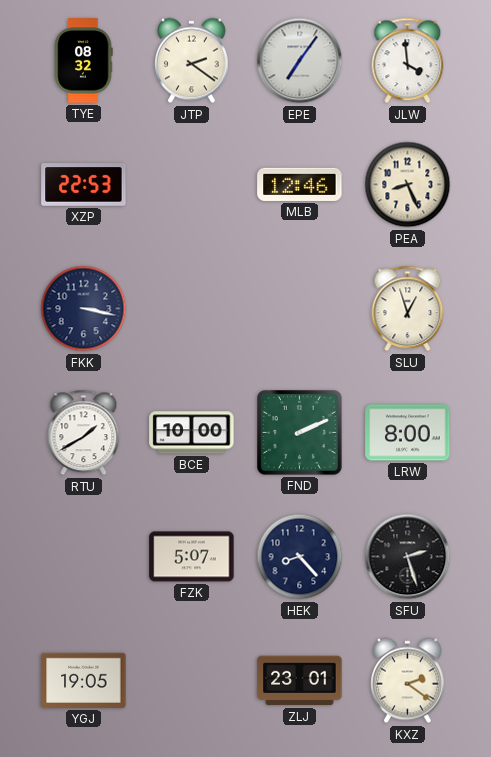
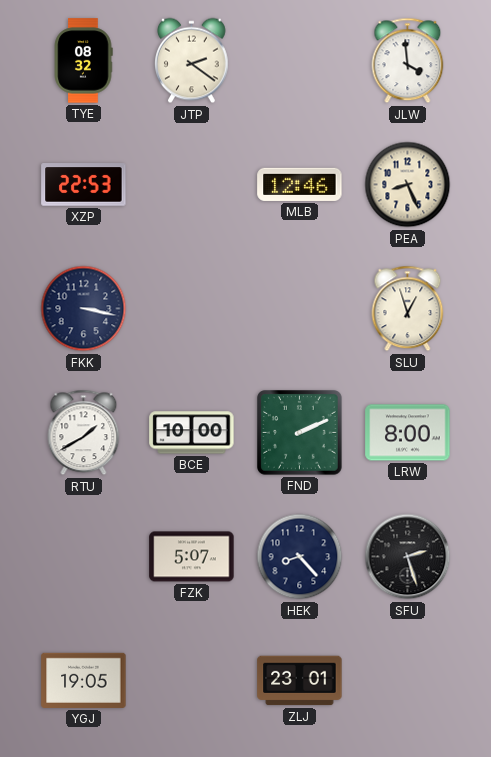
EPE: 7:06 -> none (300, 61)
KXZ: 2:21 -> none (408, 681)
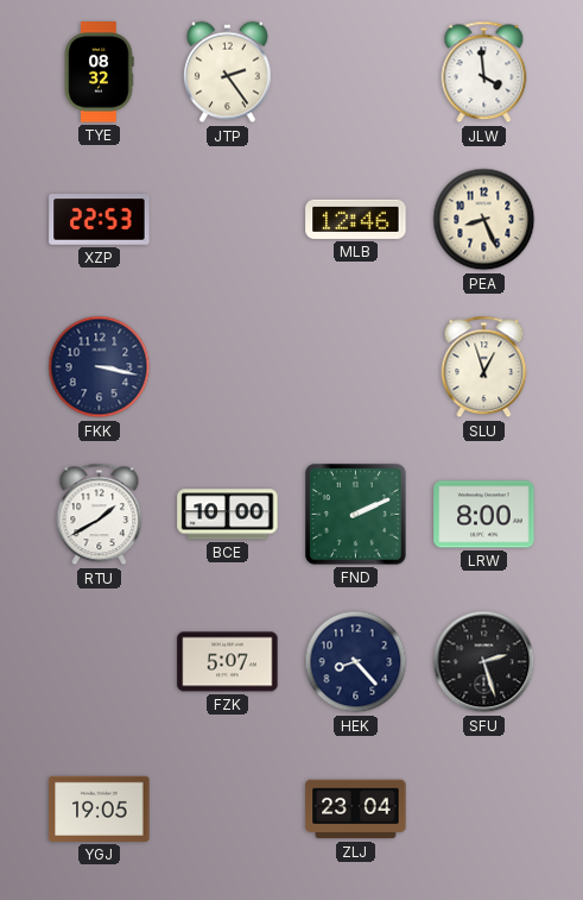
JTP: 2:21 -> 2:24 (228, 73)
ZLJ: 23:01 -> 23:04 (356, 810)
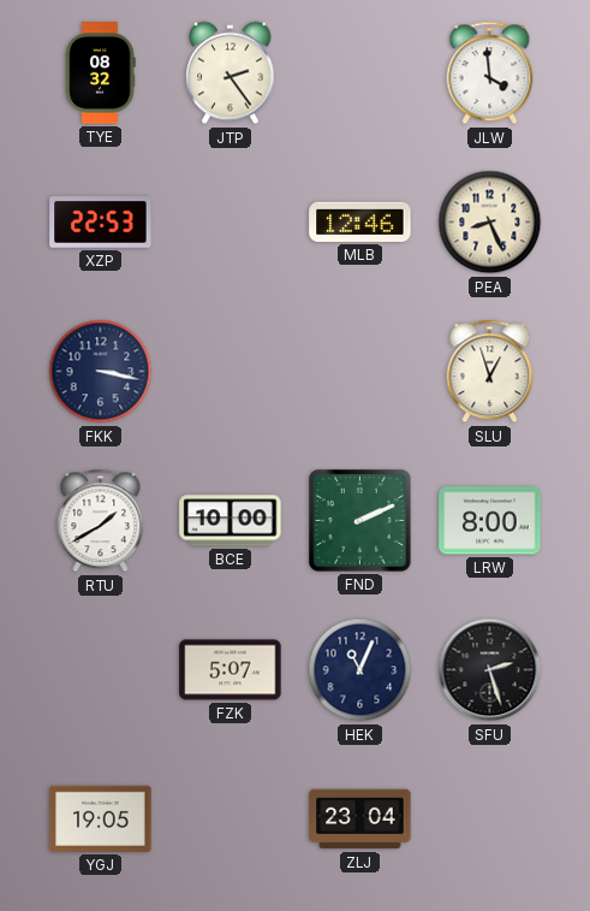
HEK: 8:23 -> 11:04 (360, 670)
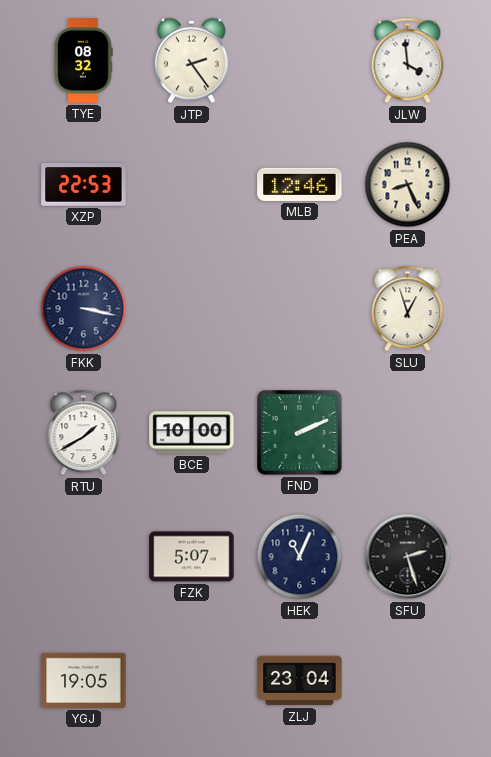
LRW: 8:00 -> none (490, 521)
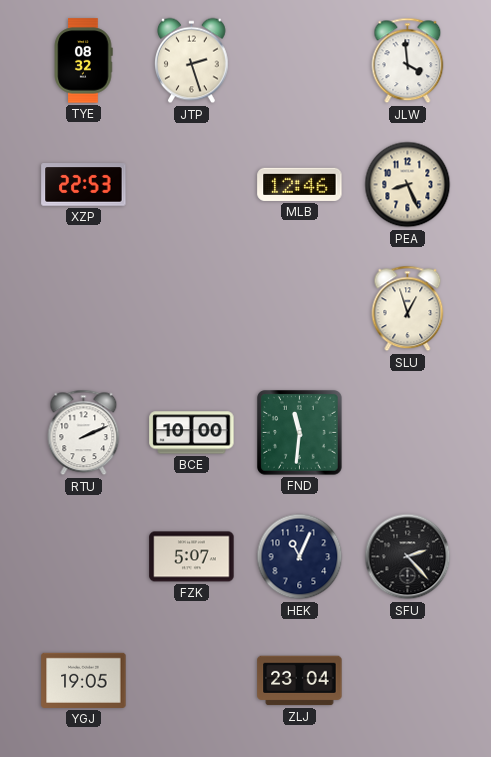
JTP: 2:24 -> 2:27 (192, 61)
FKK: 3:17 -> none (84, 309)
RTU: 1:40 -> 2:11 (84, 433)
FND: 2:11 -> 11:31 (300, 433)
SFU: 2:27 -> 2:23 (408, 557)
